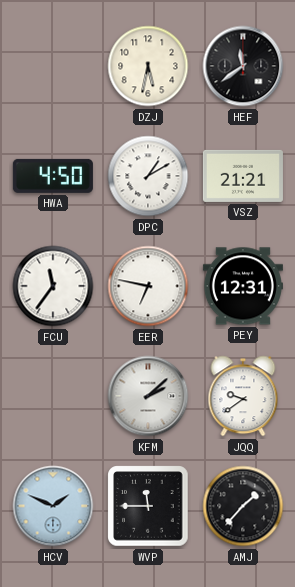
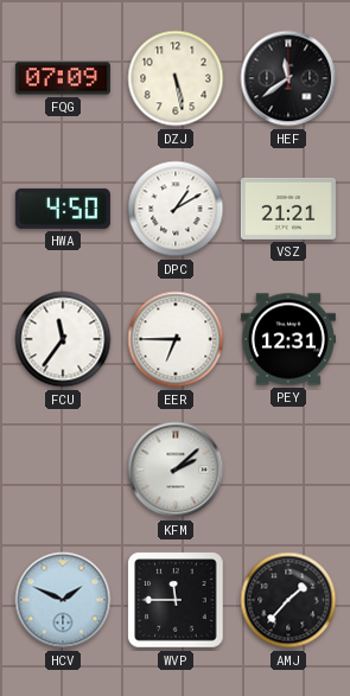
FQG: none -> 07:09 (63, 78)
DZJ: 5:32 -> 5:28 (176, 78)
EER: 6:47 -> 6:45 (176, 339)
JQQ: 9:39 -> none (243, 396)
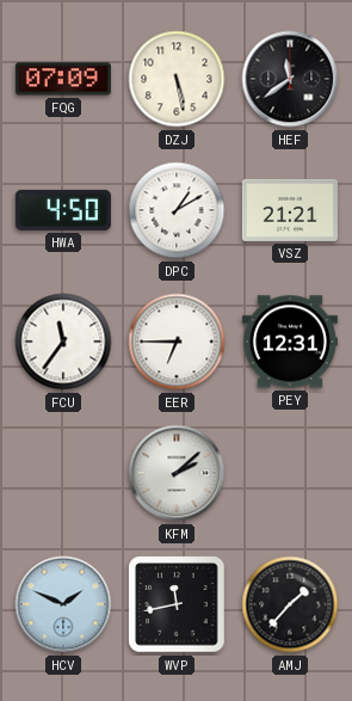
WVP: 11:45 -> 11:43 (177, 604)
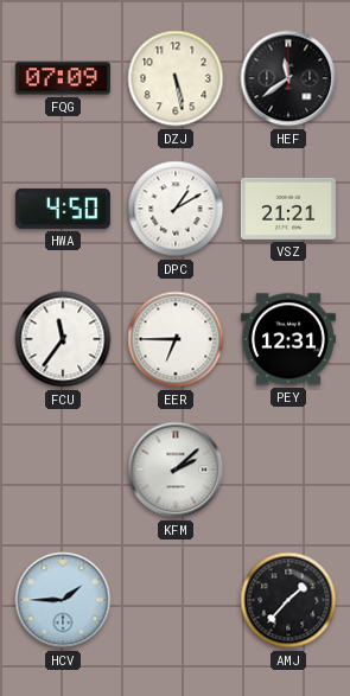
HCV: 1:49 -> 1:45 (63, 600)
WVP: 11:43 -> none (177, 604)
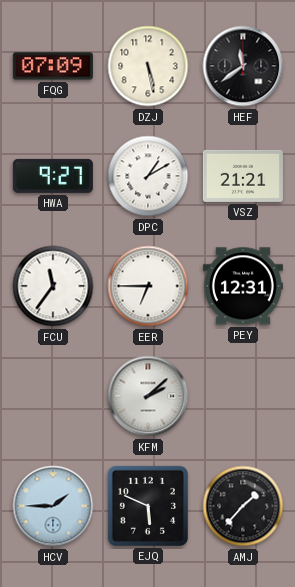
HWA: 4:50 -> 9:27 (53, 176)
EJQ: none -> 5:49 (148, 506)
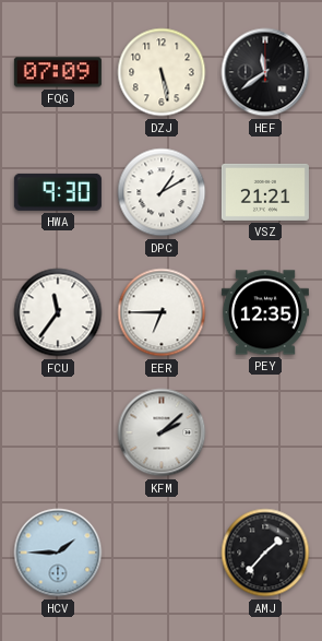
HWA: 9:27 -> 9:30 (58, 192)
PEY: 12:31 -> 12:35 (265, 312)
EJQ: 5:49 -> none (148, 506)
